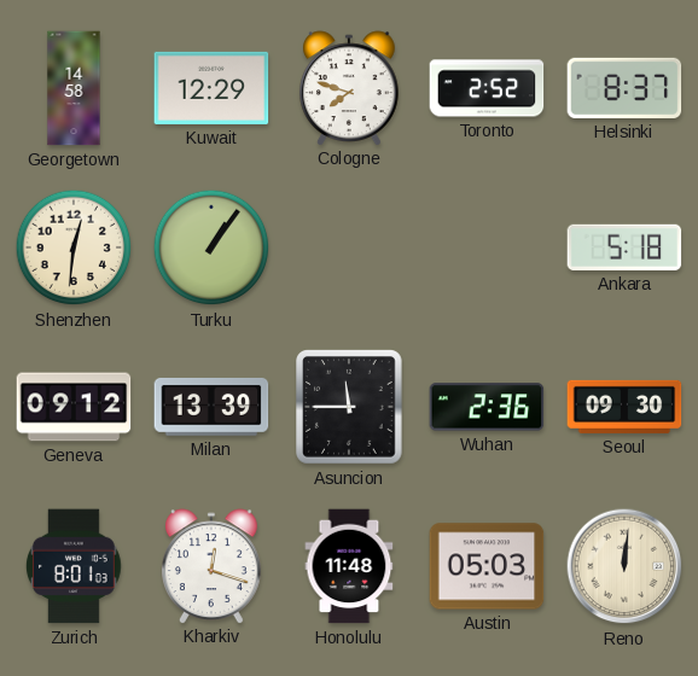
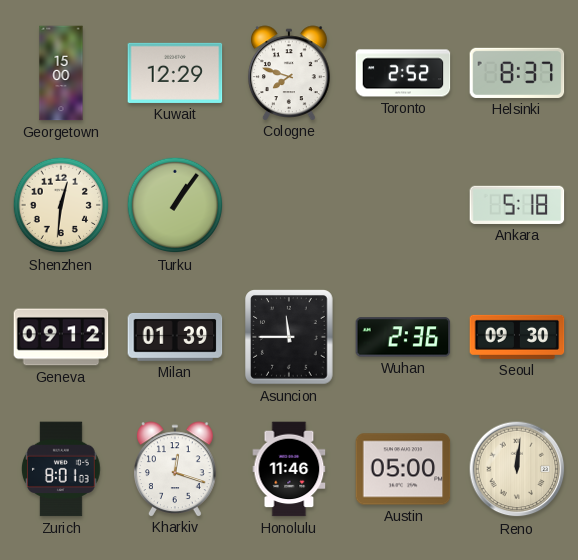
Georgetown: 14:58 -> 15:00 (61, 73)
Milan: 13:39 -> 01:39 (175, 337)
Honolulu: 11:48 -> 11:46 (289, 469)
Austin: 05:03 -> 05:00 (403, 469)
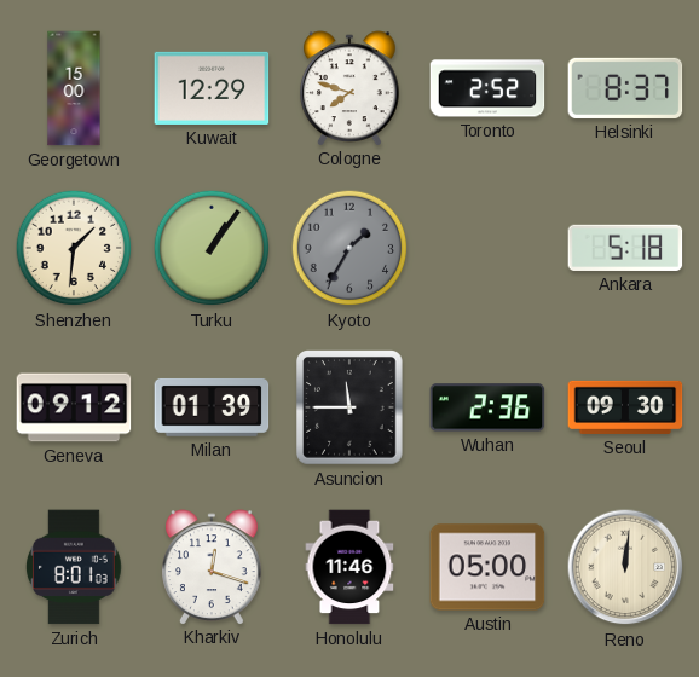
Shenzhen: 12:31 -> 1:31 (74, 248)
Kyoto: none -> 1:35 (349, 248)
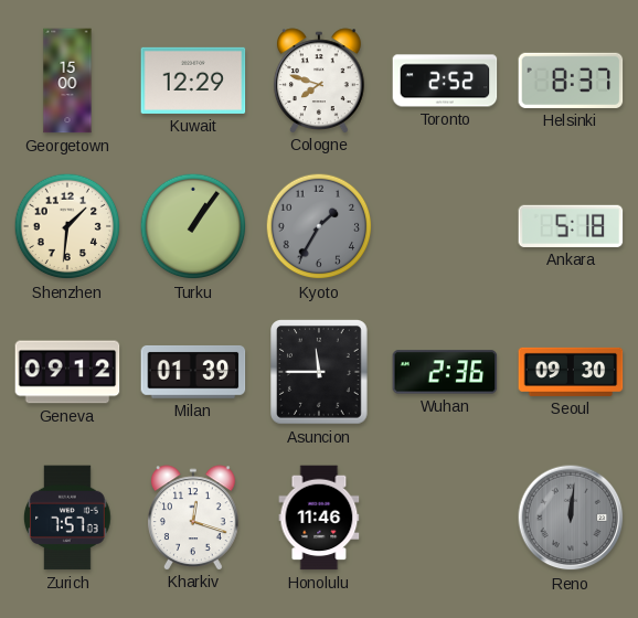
Zurich: 8:01 -> 7:57 (68, 518)
Austin: 05:00 -> none (487, 567)
Reno dial: cream -> grey (571, 518)
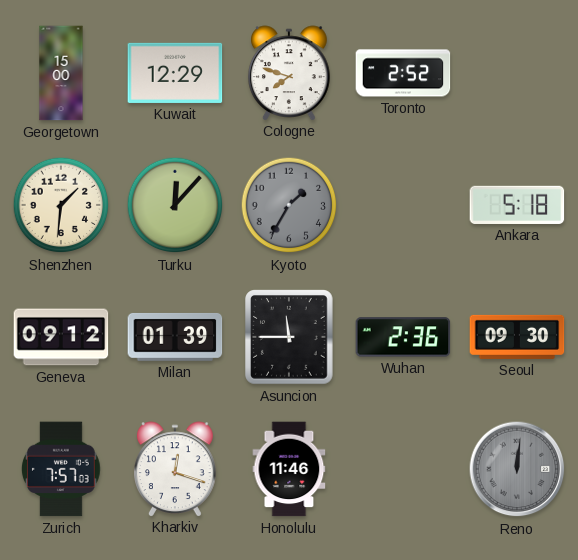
Helsinki: 8:37 -> none (571, 81)
Turku: 1:06 -> 12:07 (175, 205)
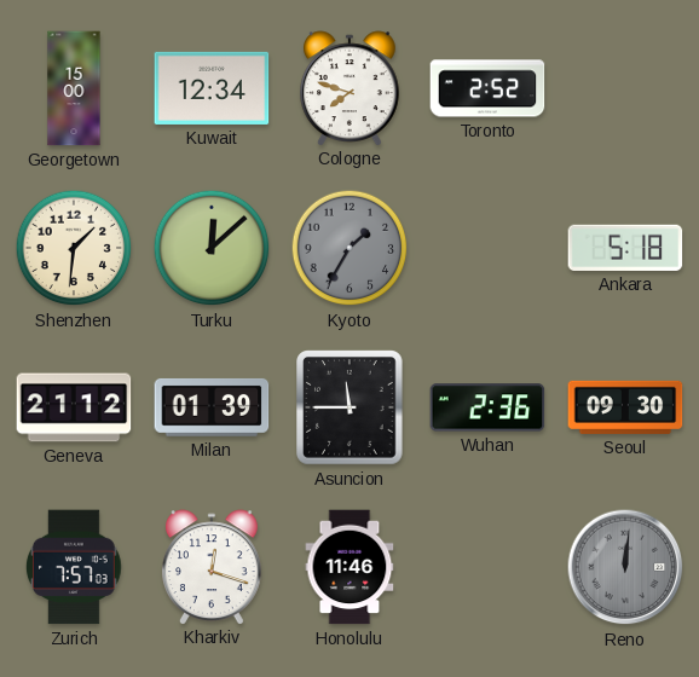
Kuwait: 12:29 -> 12:34 (212, 88)
Turku: 12:07 -> 12:08 (212, 248)
Geneva: 09:12 -> 21:12 (74, 407)
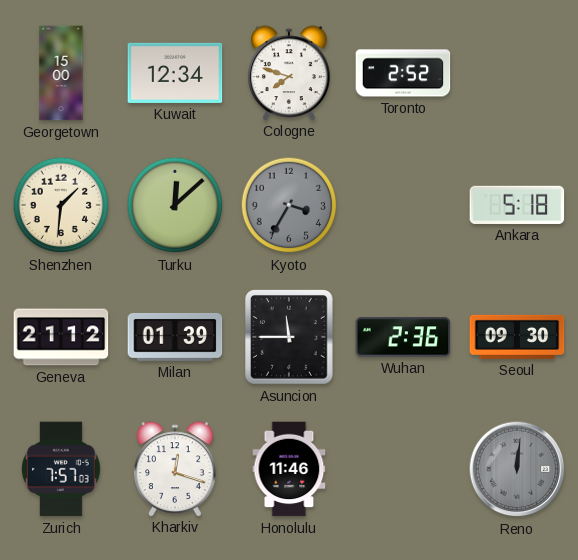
Kyoto: 1:35 -> 3:35 (289, 205)
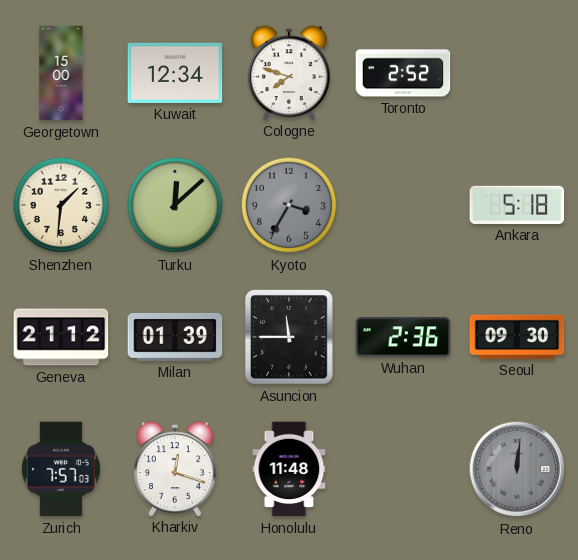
Honolulu: 11:46 -> 11:48 (289, 469)
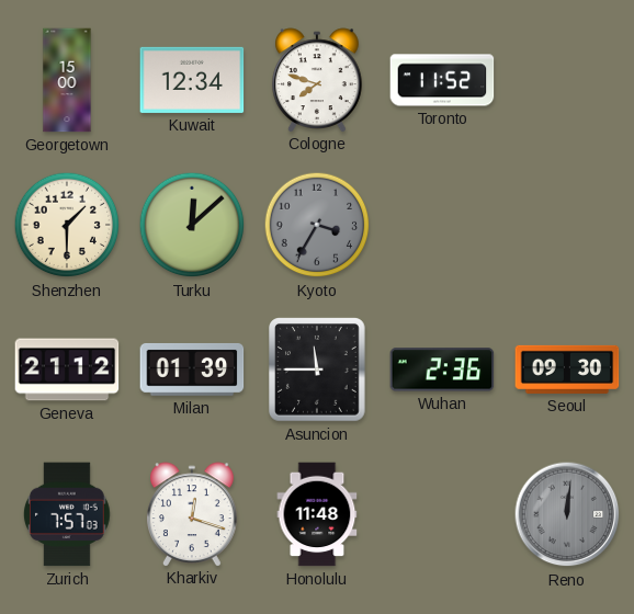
Toronto: 2:52 -> 11:52 (442, 80)
Shenzhen: 1:31 -> 1:30 (67, 225)
Ankara: 5:18 -> none (517, 205)
